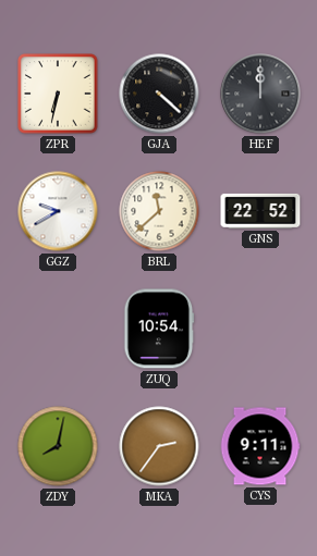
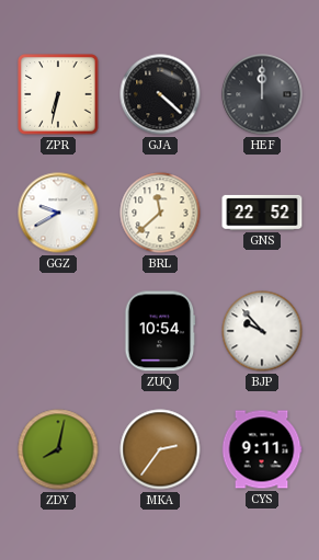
BJP: none -> 9:53 (262, 331)
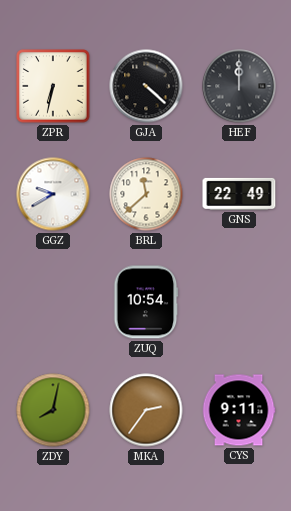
GNS: 22:52 -> 22:49 (239, 194)
BJP: 9:53 -> none (262, 331)
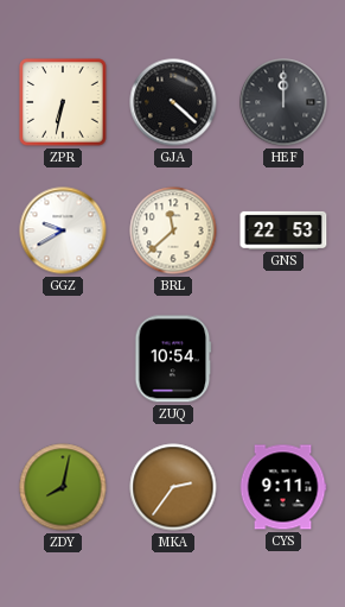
GNS: 22:49 -> 22:53 (283, 230)
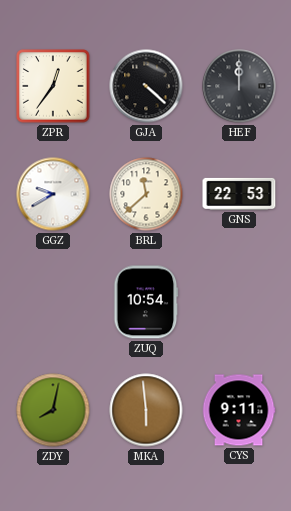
ZPR: 6:32 -> 12:36 (53, 86)
MKA: 2:36 -> 5:59 (146, 410)
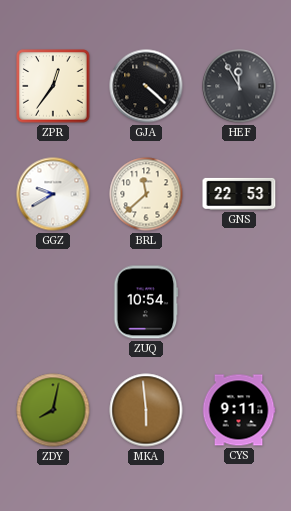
HEF: 12:00 -> 11:55 (239, 86)
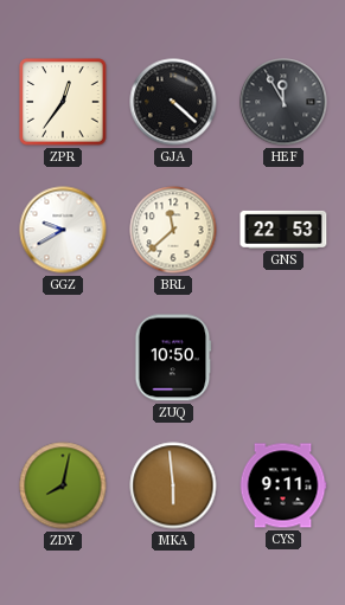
ZUQ: 10:54 -> 10:50 (173, 358)
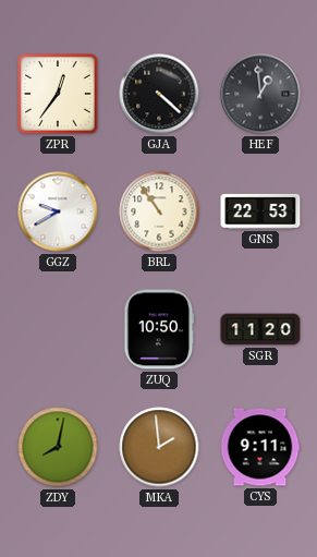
HEF: 11:55 -> 12:59 (260, 94)
BRL: 11:38 -> 10:54 (159, 211)
SGR: none -> 11:20 (260, 329)
MKA: 5:59 -> 1:59 (159, 447)
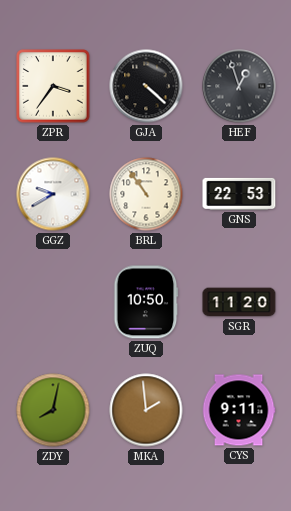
ZPR: 12:36 -> 3:36 (53, 86)
HEF: 12:59 -> 12:57 (239, 86)
